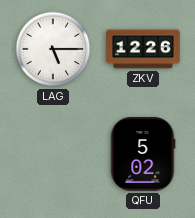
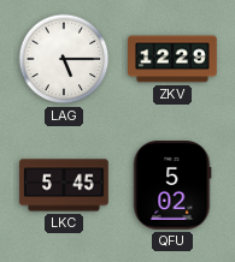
ZKV: 12:26 -> 12:29 (172, 59)
LKC: none -> 5:45 (64, 185)
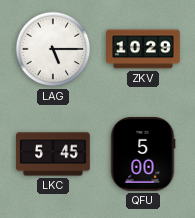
ZKV: 12:29 -> 10:29 (143, 49)
QFU: 5:02 -> 5:00 (143, 154)
